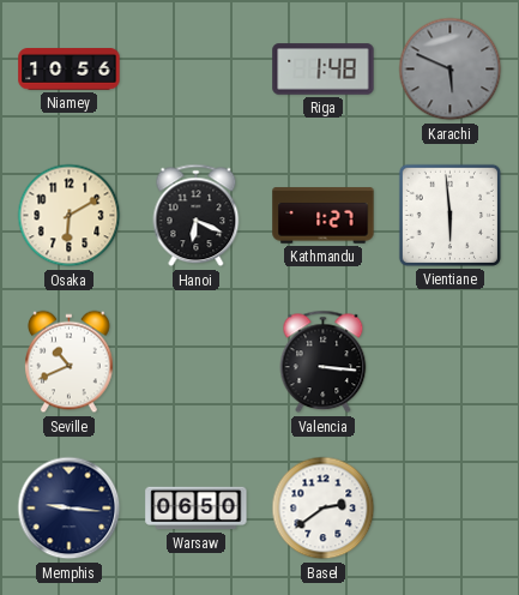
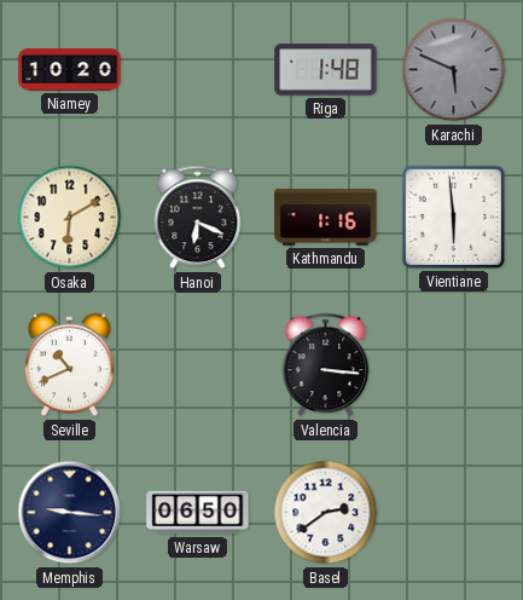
Niamey: 10:56 -> 10:20 (70, 70)
Kathmandu: 1:27 -> 1:16 (326, 218)
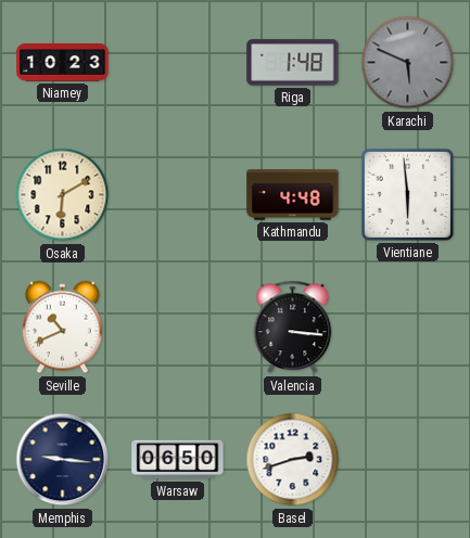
Niamey: 10:20 -> 10:23 (63, 63)
Hanoi: 6:19 -> none (198, 218)
Kathmandu: 1:16 -> 4:48 (293, 195)
Basel: 2:39 -> 2:42 (293, 460)
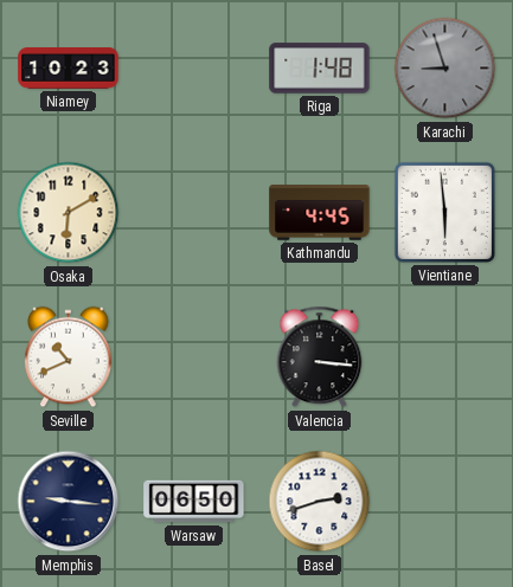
Karachi: 5:49 -> 8:57 (445, 69)
Kathmandu: 4:48 -> 4:45 (320, 213)
